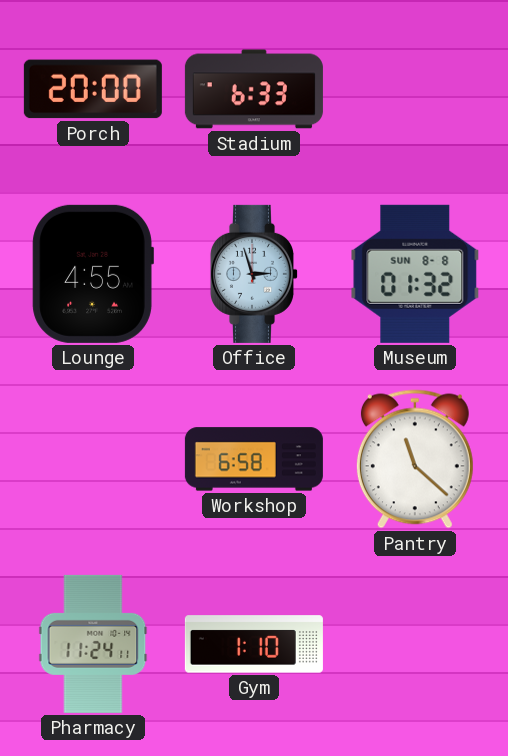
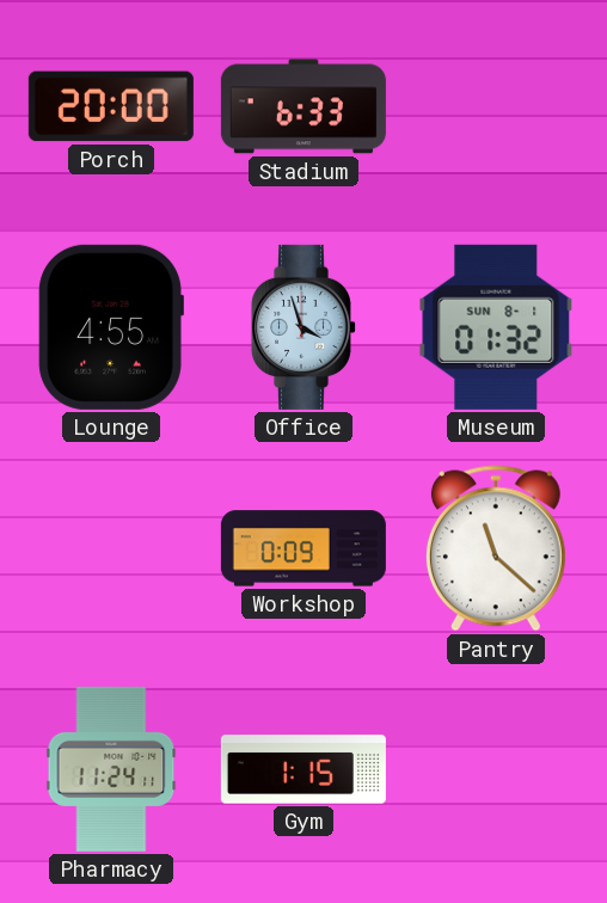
Office: 2:57 -> 3:57 (303, 327)
Museum date: SUN 8-8 -> SUN 8-1 (496, 327)
Workshop: 6:58 -> 0:09 (303, 548)
Gym: 1:10 -> 1:15 (303, 769)
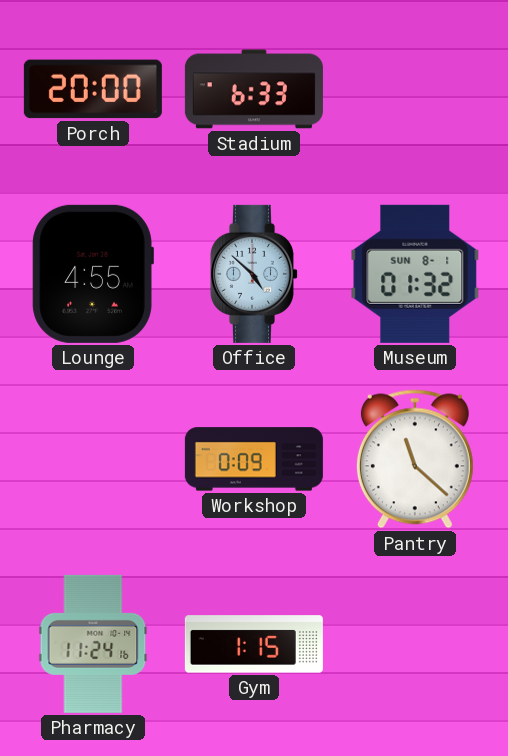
Office: 3:57 -> 4:52 (254, 274)
Pharmacy: 11:24:11 -> 11:24:16 (93, 644)
